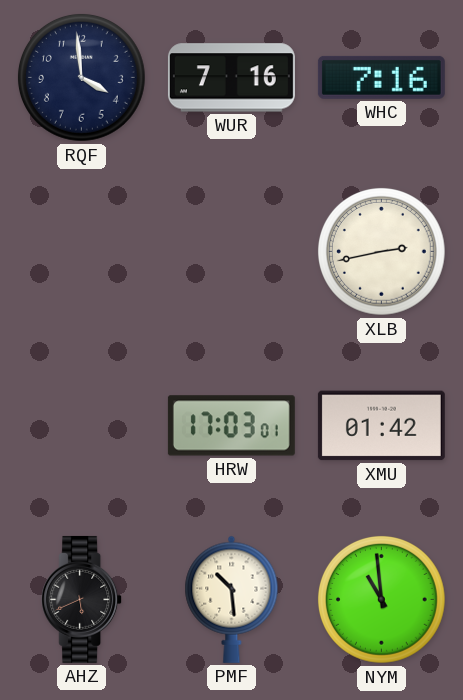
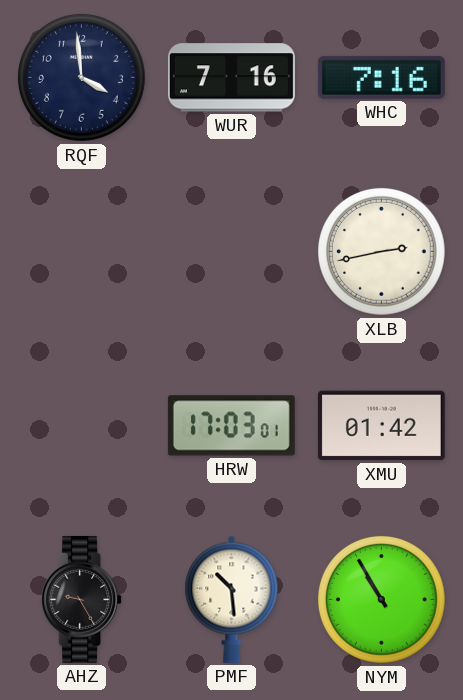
AHZ: 5:41 -> 9:25 (82, 599)
NYM: 10:59 -> 10:55 (381, 599)
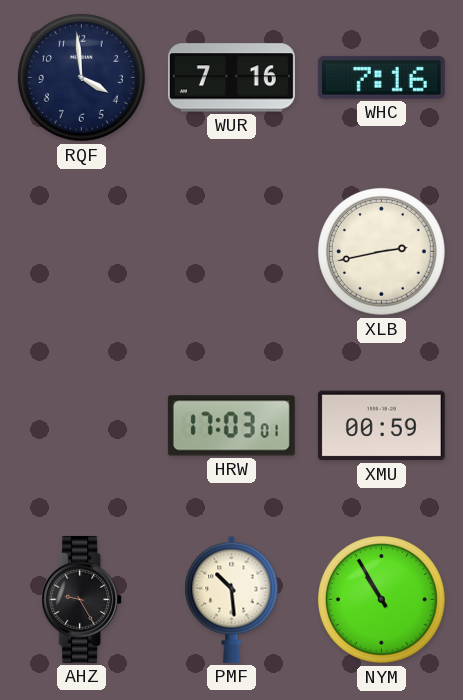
XMU: 01:42 -> 00:59 (381, 426)
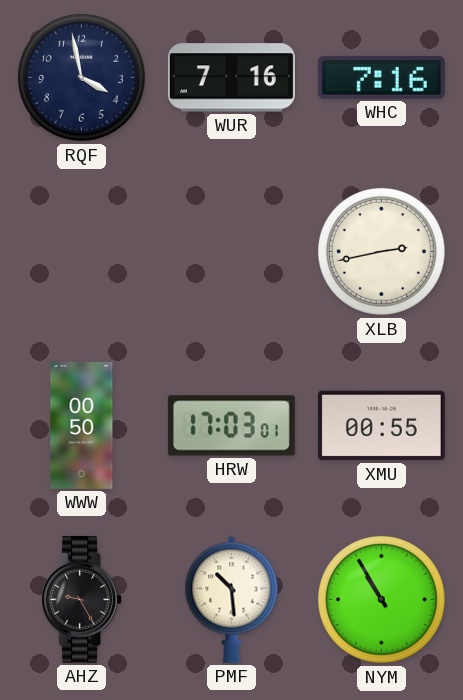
RQF: 3:59 -> 3:58 (81, 77)
WWW: none -> 00:50 (82, 425)
XMU: 00:59 -> 00:55 (381, 426)
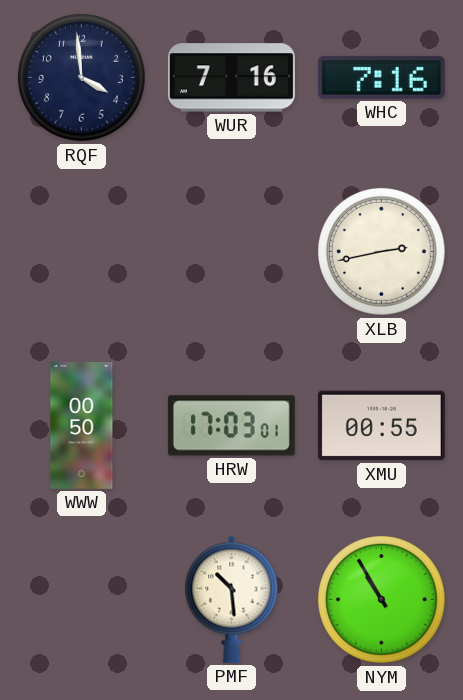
RQF: 3:58 -> 3:59 (81, 77)
AHZ: 9:25 -> none (82, 599)
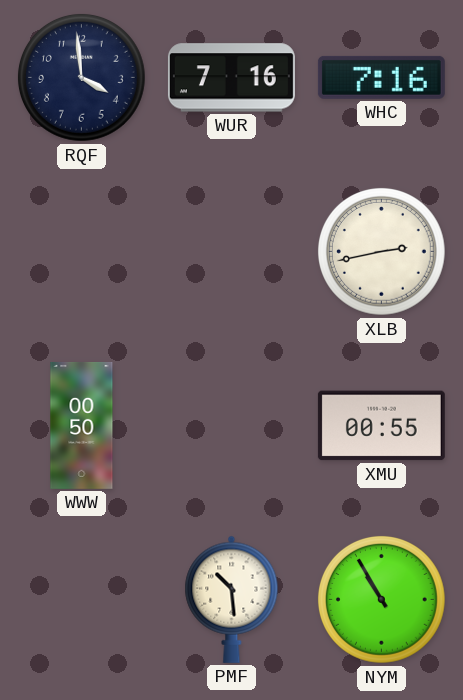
HRW: 17:03 -> none (231, 426)
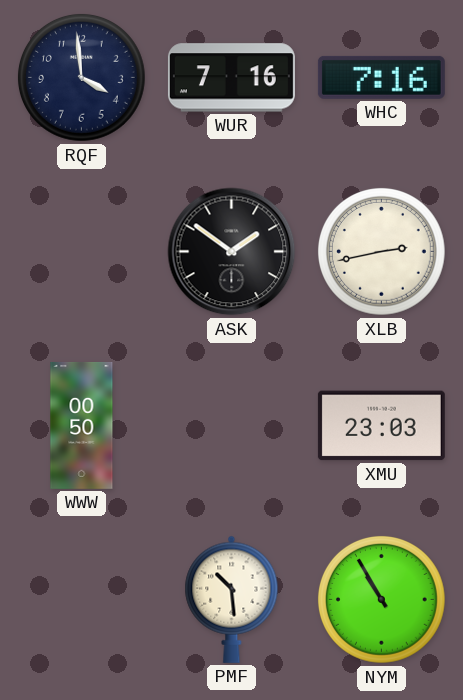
ASK: none -> 1:51 (232, 252)
XMU: 00:55 -> 23:03 (381, 426)
